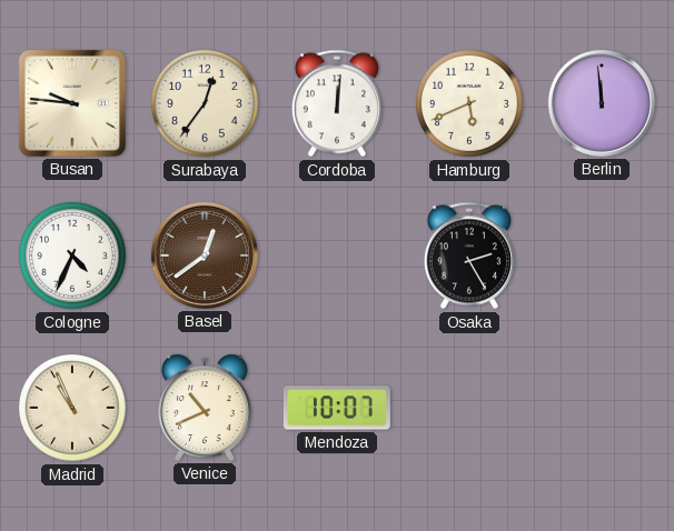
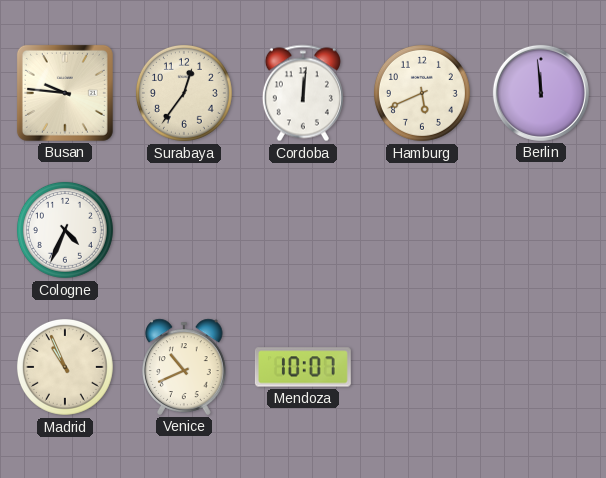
Basel: 12:39 -> none (205, 256)
Osaka: 2:25 -> none (469, 256)
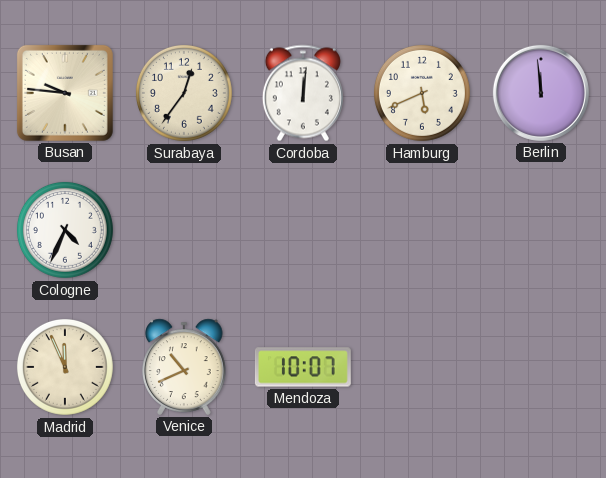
Madrid: 10:56 -> 11:56 (65, 367)
